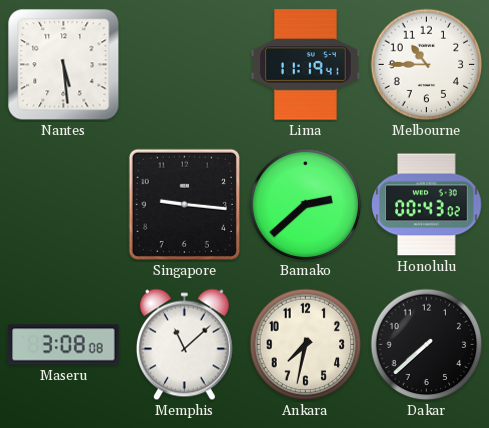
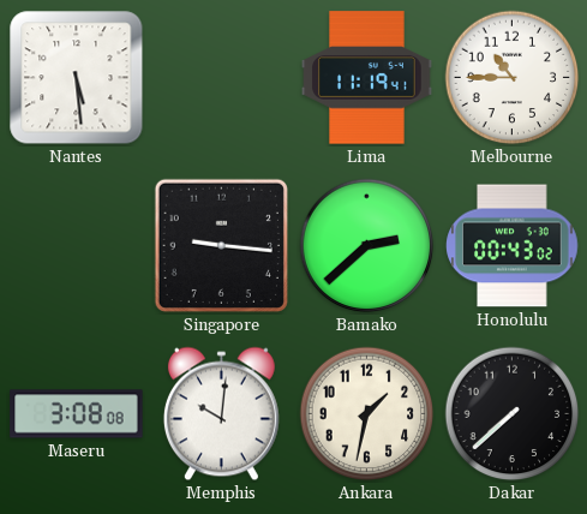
Memphis: 11:08 -> 10:01 (221, 414)
Ankara: 7:32 -> 1:32 (367, 414)
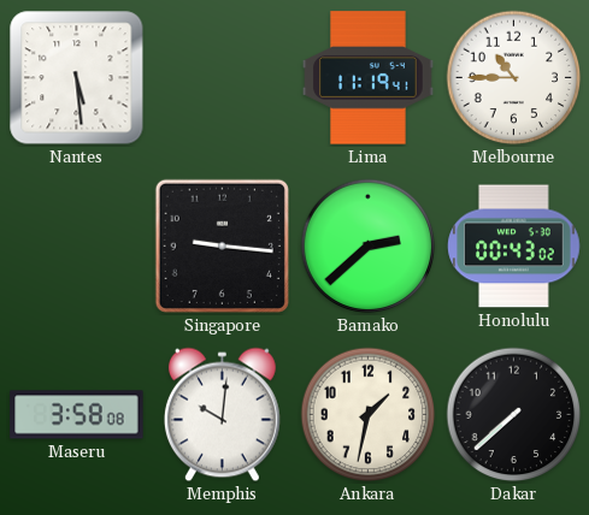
Maseru: 3:08 -> 3:58 (77, 415)
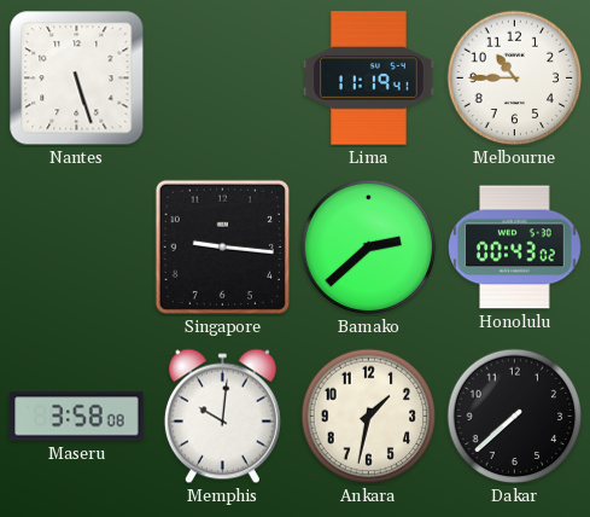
Nantes: 5:29 -> 5:27 (77, 79)
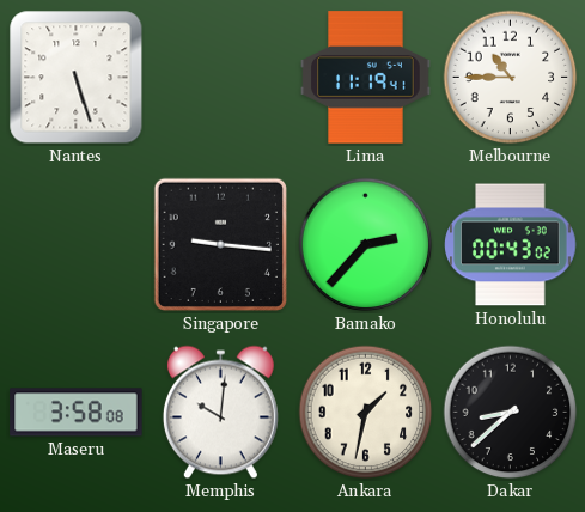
Bamako: 2:38 -> 2:37 (366, 245)
Dakar: 7:38 -> 8:38 (511, 413)
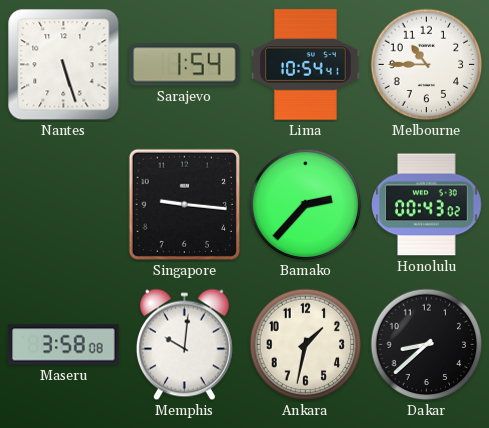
Sarajevo: none -> 1:54 (185, 65)
Lima: 11:19 -> 10:54 (306, 65)
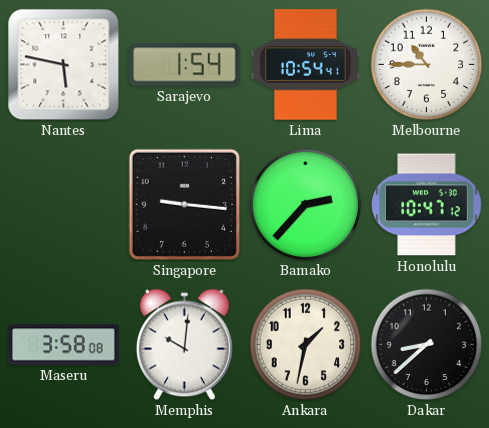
Nantes: 5:27 -> 5:47 (64, 65)
Honolulu: 00:43 -> 10:47 (427, 205)
